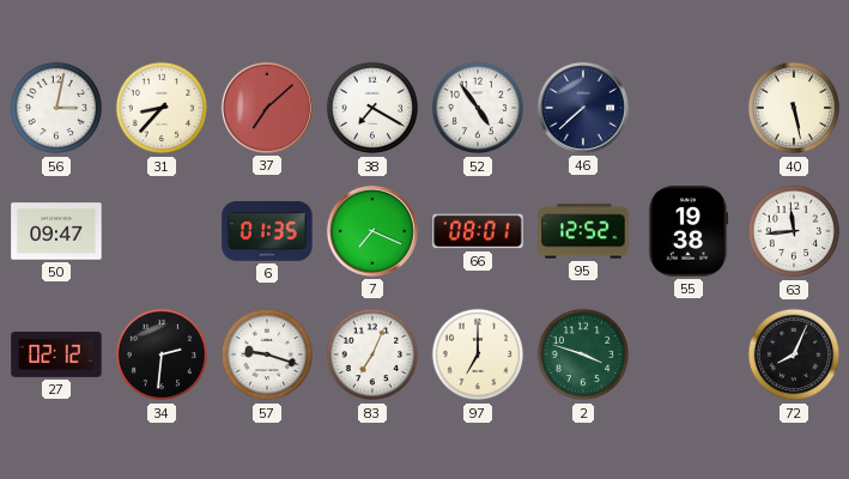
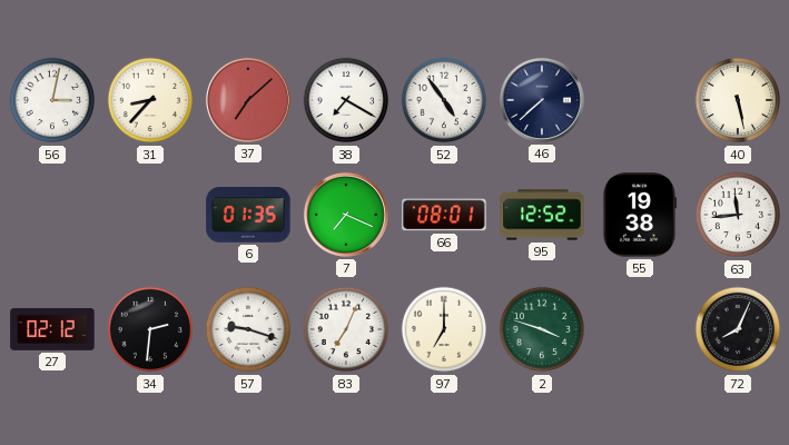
50: 09:47 -> none (56, 231)
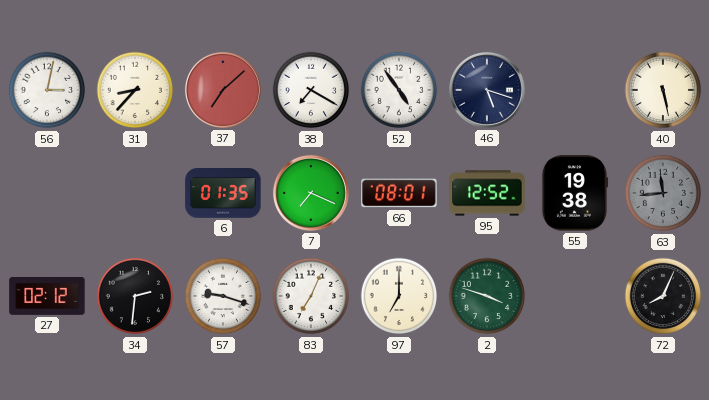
46: 7:38 -> 5:18 (487, 90)
63 dial: white -> grey (663, 193)
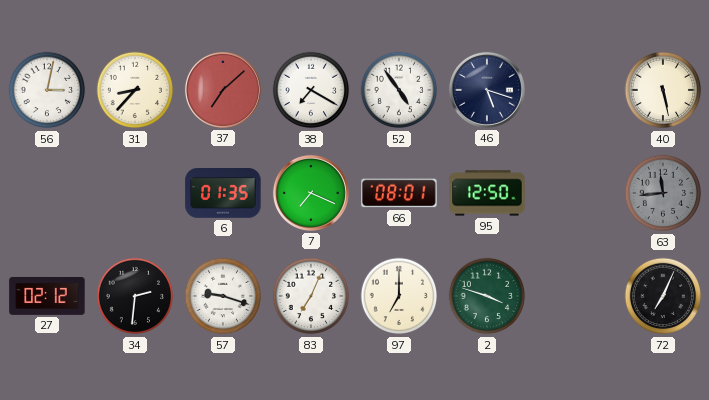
95: 12:52 -> 12:50 (487, 193)
55: 19:38 -> none (575, 193)
72: 8:04 -> 7:04 (663, 296)
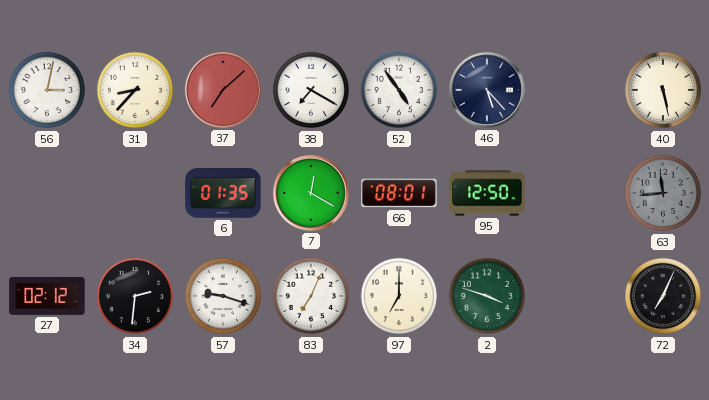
46: 5:18 -> 5:23 (487, 90)
7: 7:19 -> 12:20 (311, 193)
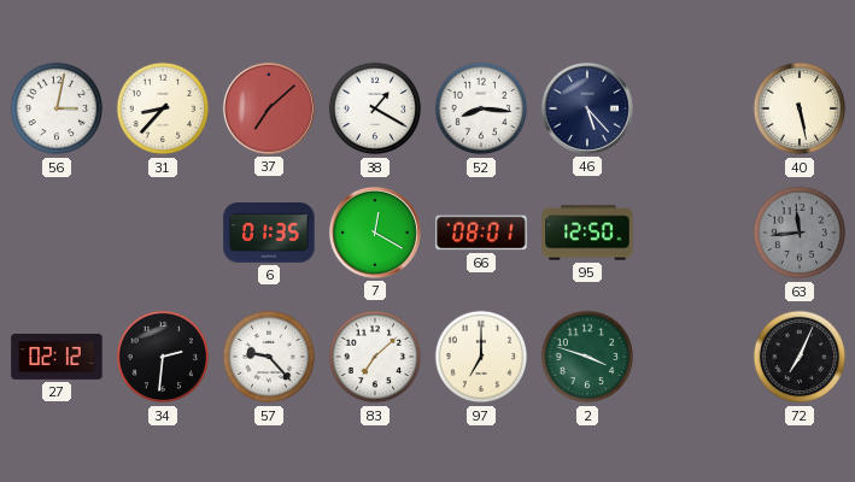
38: 7:20 -> 1:20 (375, 108)
52: 4:54 -> 8:16 (481, 108)
57: 9:18 -> 9:23 (269, 357)
83: 7:04 -> 7:08 (375, 357)
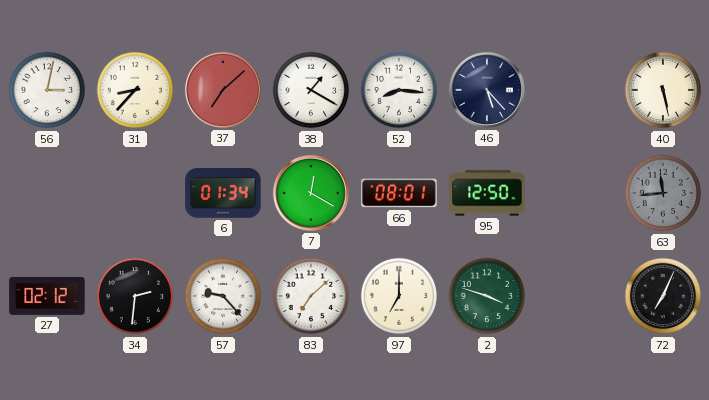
6: 01:35 -> 01:34 (223, 194)
